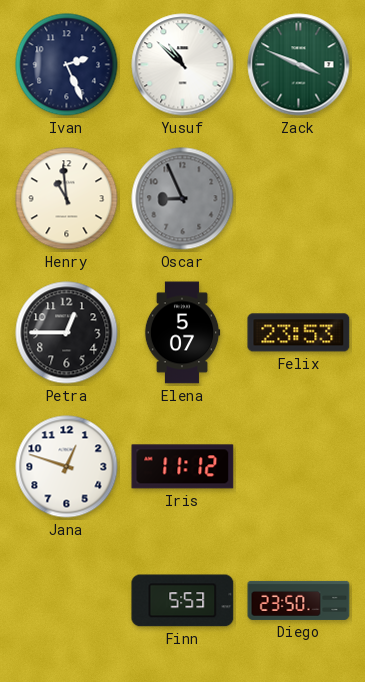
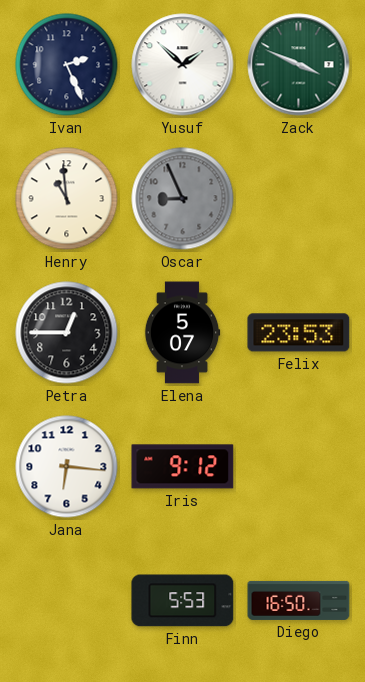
Yusuf: 10:52 -> 1:52 (183, 65)
Jana: 12:48 -> 6:16 (67, 467)
Iris: 11:12 -> 9:12 (183, 467)
Diego: 23:50 -> 16:50 (299, 600)
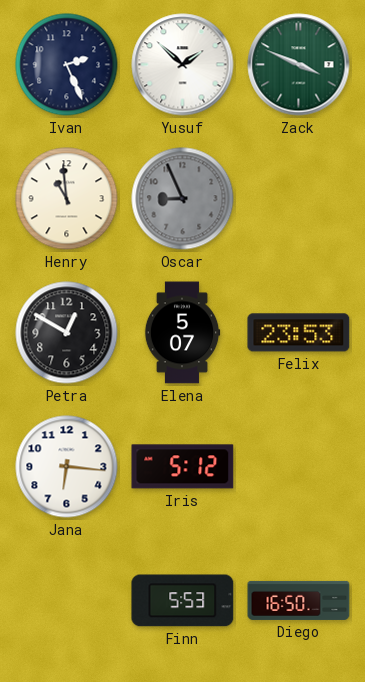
Petra: 12:45 -> 12:50 (67, 333)
Iris: 9:12 -> 5:12 (183, 467)
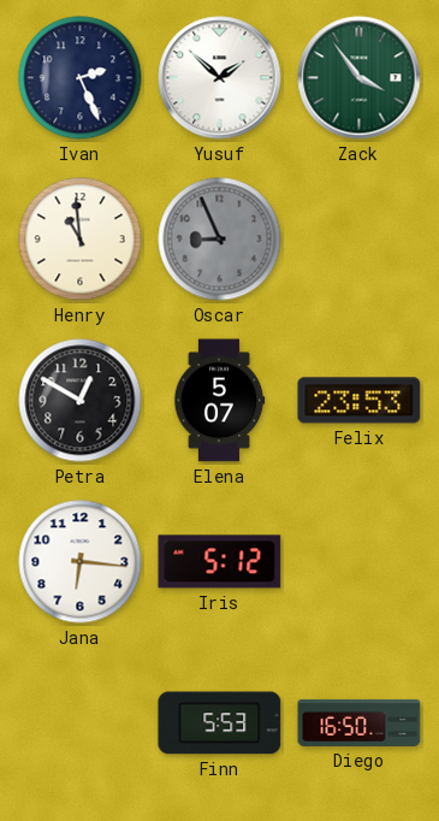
Zack: 3:49 -> 3:54 (360, 78)
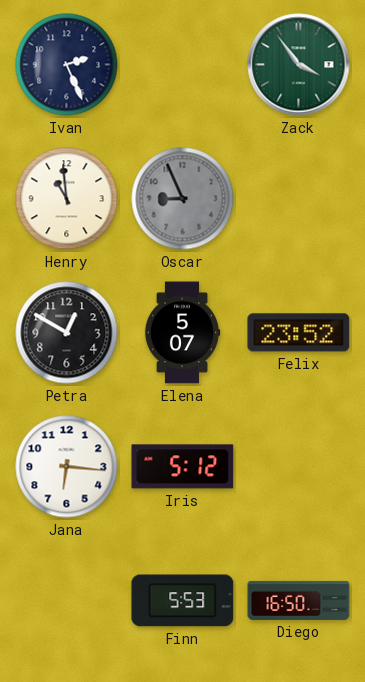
Yusuf: 1:52 -> none (220, 78)
Felix: 23:53 -> 23:52 (299, 333)
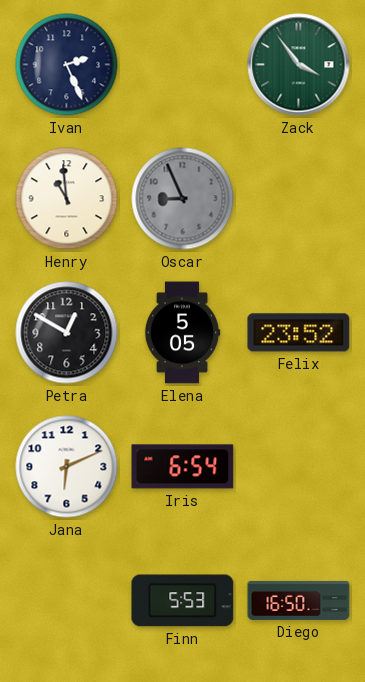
Elena: 5:07 -> 5:05 (182, 333)
Jana: 6:16 -> 6:11 (67, 467)
Iris: 5:12 -> 6:54 (183, 467)
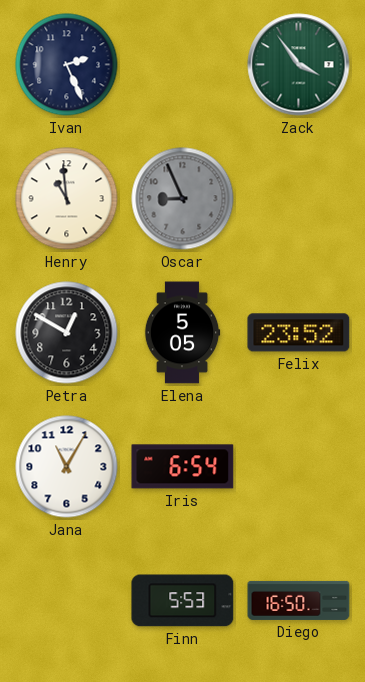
Jana: 6:11 -> 11:05 (67, 467)
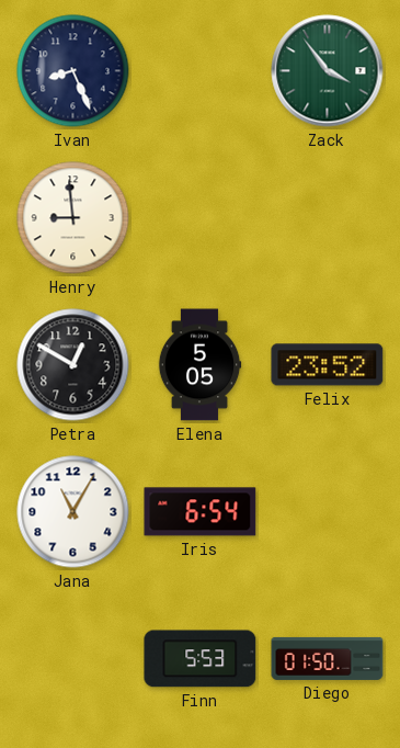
Ivan: 2:26 -> 8:26 (73, 71)
Henry: 10:59 -> 8:59 (73, 218)
Oscar: 8:56 -> none (183, 199)
Diego: 16:50 -> 01:50 (328, 658)
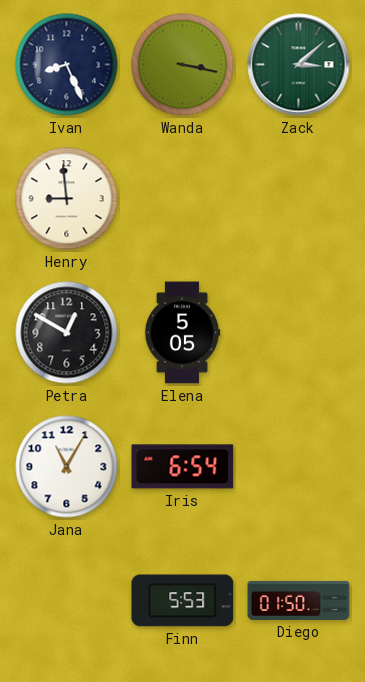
Wanda: none -> 3:17 (183, 65)
Zack: 3:54 -> 3:08 (299, 65)
Felix: 23:52 -> none (328, 365)
